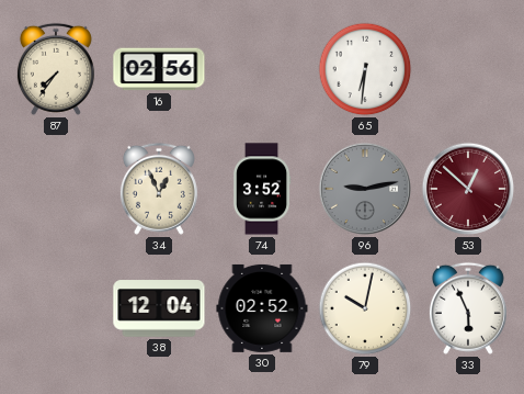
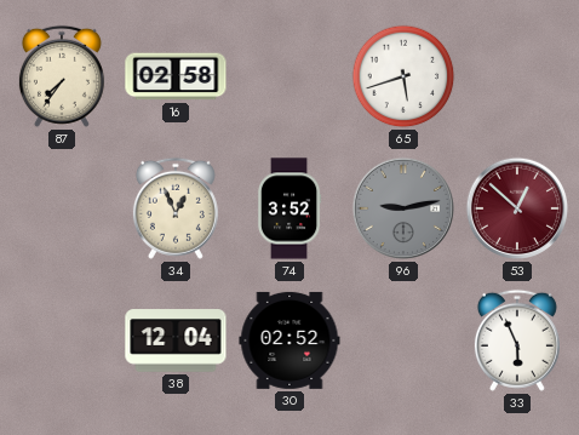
16: 02:56 -> 02:58 (176, 76)
65: 6:31 -> 5:42 (403, 76)
79: 10:02 -> none (365, 308)
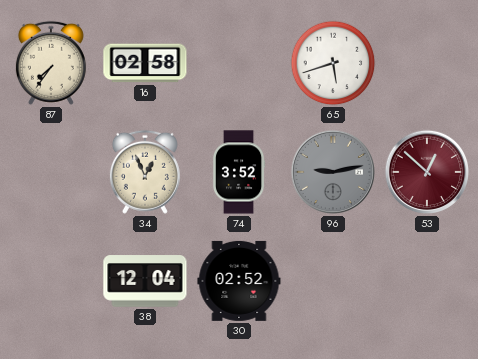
33: 5:56 -> none (517, 340)
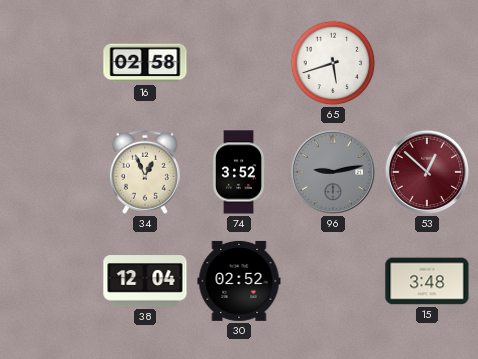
87: 7:36 -> none (51, 63)
15: none -> 3:48 (427, 281)
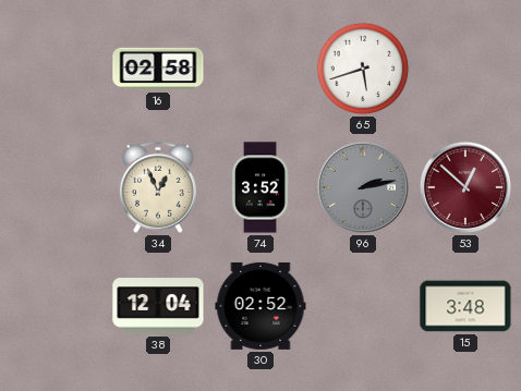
96: 9:13 -> 2:13 (363, 187)
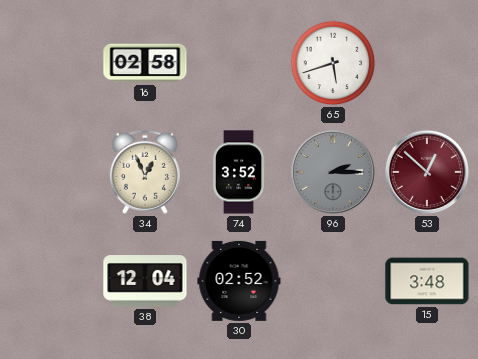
96: 2:13 -> 2:15 (333, 172)
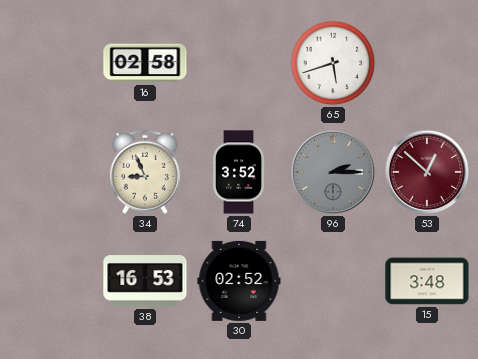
34: 12:56 -> 8:56 (145, 172)
38: 12:04 -> 16:53 (145, 281)
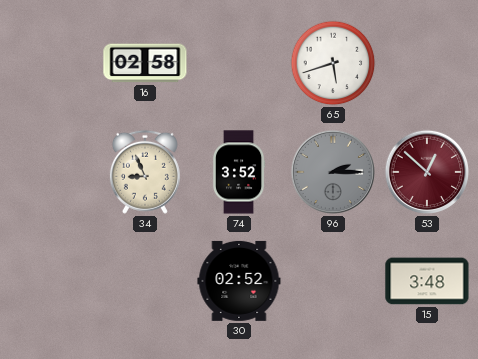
38: 16:53 -> none (145, 281)
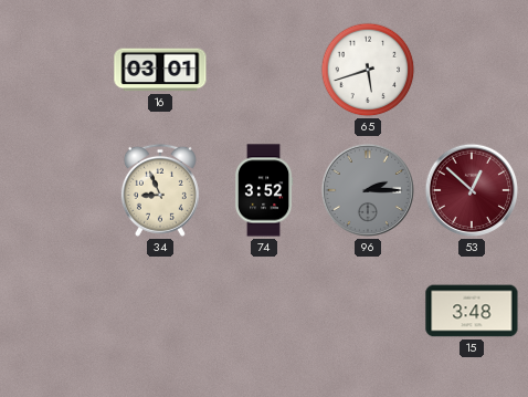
16: 02:58 -> 03:01 (160, 70)
30: 02:52 -> none (239, 281)
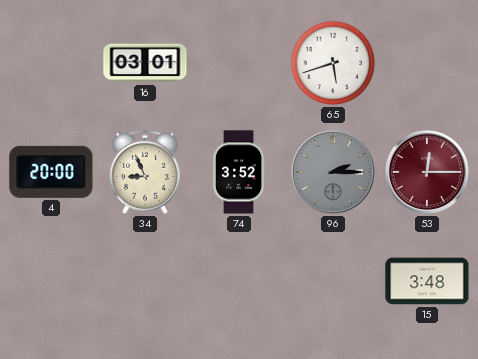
4: none -> 20:00 (51, 172)
53: 12:52 -> 12:15 (427, 172)
